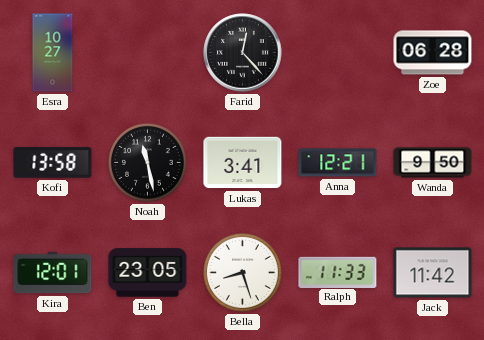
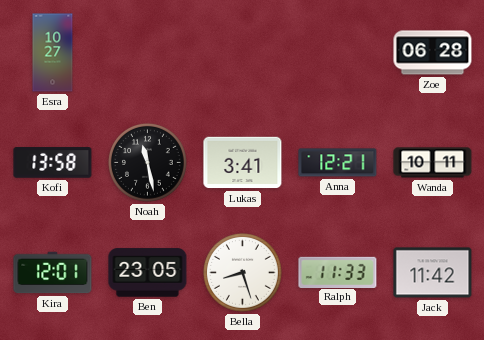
Farid: 12:23 -> none (243, 53)
Wanda: 9:50 -> 10:11 (433, 163)
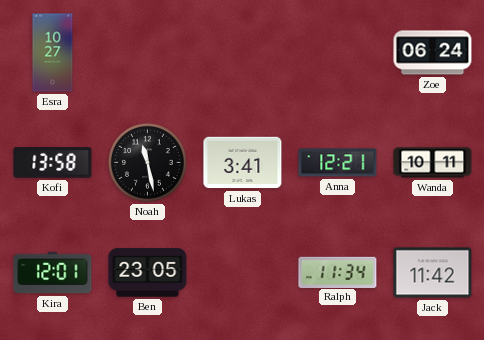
Zoe: 06:28 -> 06:24 (433, 53)
Bella: 8:27 -> none (243, 273)
Ralph: 11:33 -> 11:34 (338, 272)
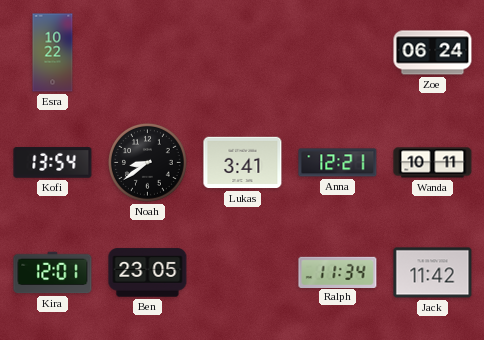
Esra: 10:27 -> 10:22 (53, 53)
Kofi: 13:58 -> 13:54 (53, 163)
Noah: 11:28 -> 8:39 (148, 163)
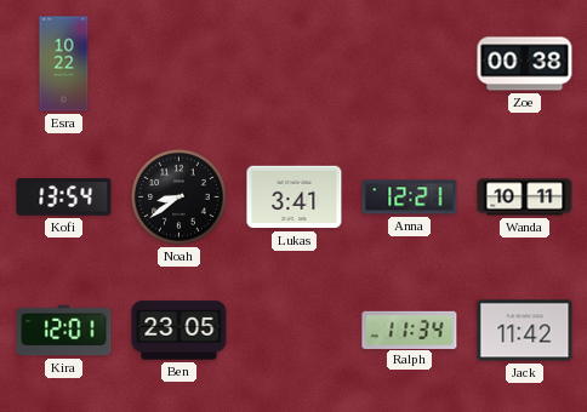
Zoe: 06:24 -> 00:38 (525, 64)
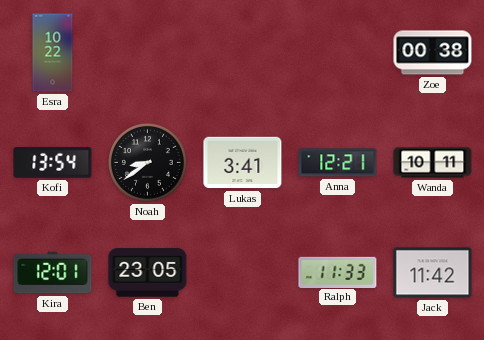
Ralph: 11:34 -> 11:33 (338, 272)
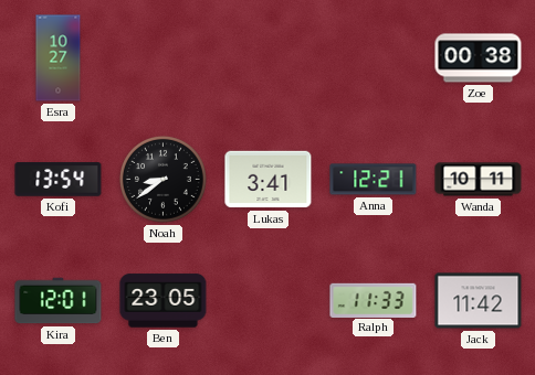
Esra: 10:22 -> 10:27 (59, 58)
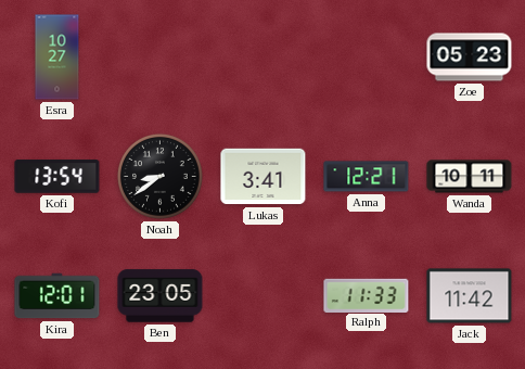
Zoe: 00:38 -> 05:23 (470, 58)
